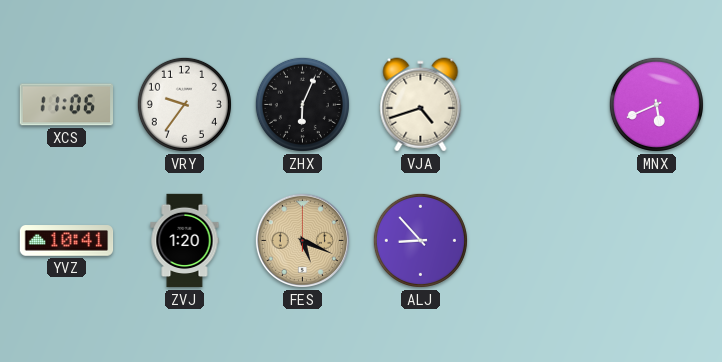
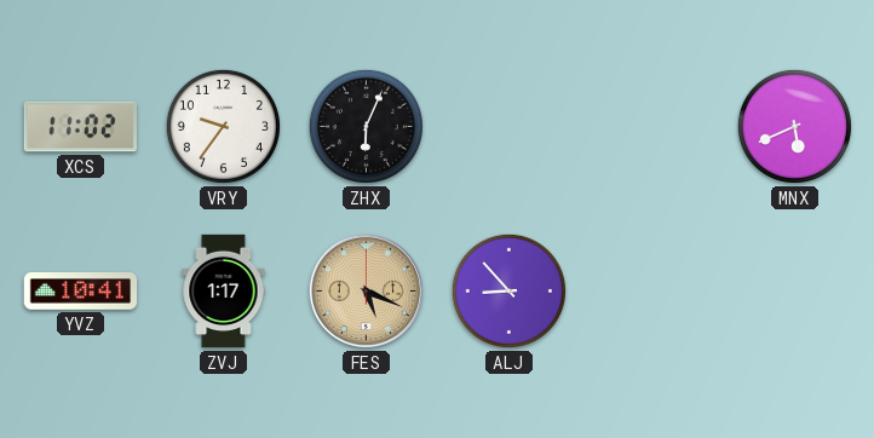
XCS: 11:06 -> 11:02 (81, 127)
VJA: 4:42 -> none (421, 105)
ZVJ: 1:20 -> 1:17 (224, 292)
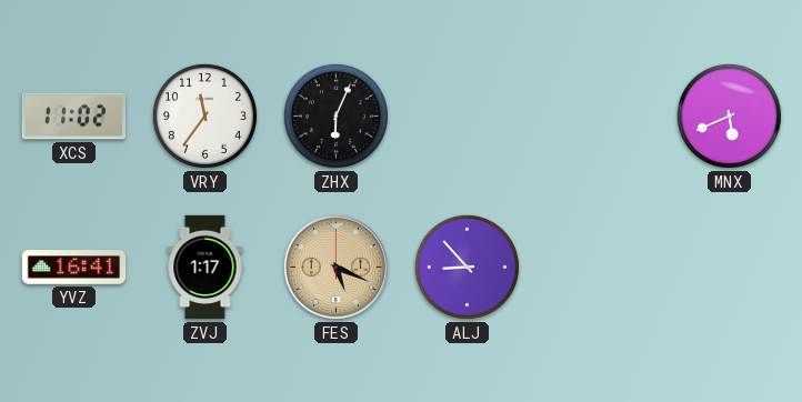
VRY: 9:36 -> 11:36 (204, 115)
YVZ: 10:41 -> 16:41 (74, 268)
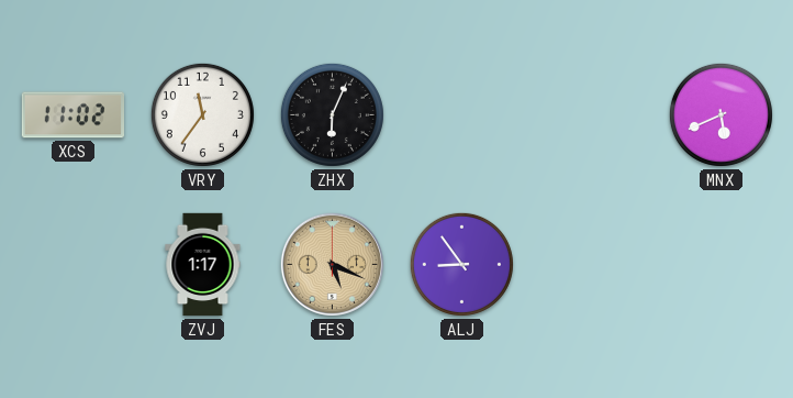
YVZ: 16:41 -> none (74, 268)
ALJ: 8:53 -> 8:54 (461, 264)
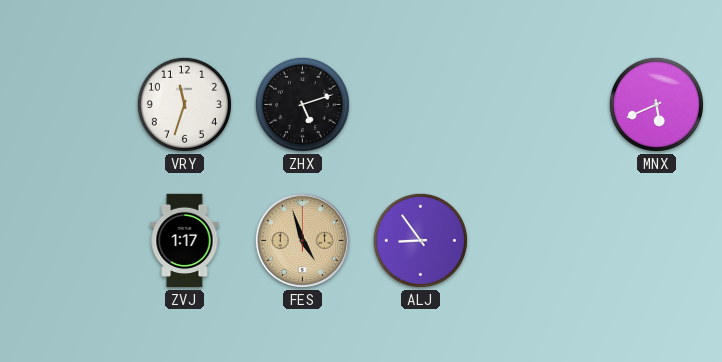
XCS: 11:02 -> none (74, 115)
VRY: 11:36 -> 11:33 (184, 104)
ZHX: 6:04 -> 5:12 (302, 104)
FES: 5:19 -> 4:57 (302, 240)
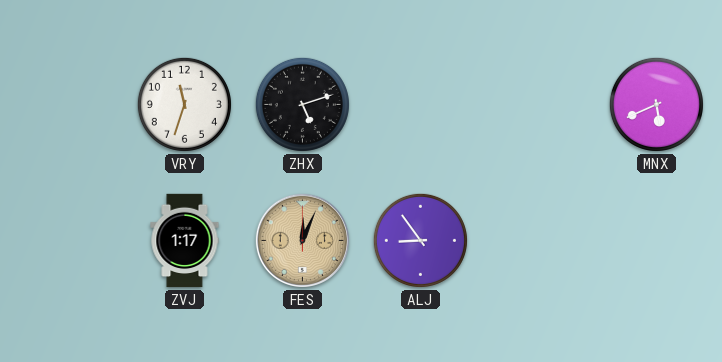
FES: 4:57 -> 12:04 (302, 240)
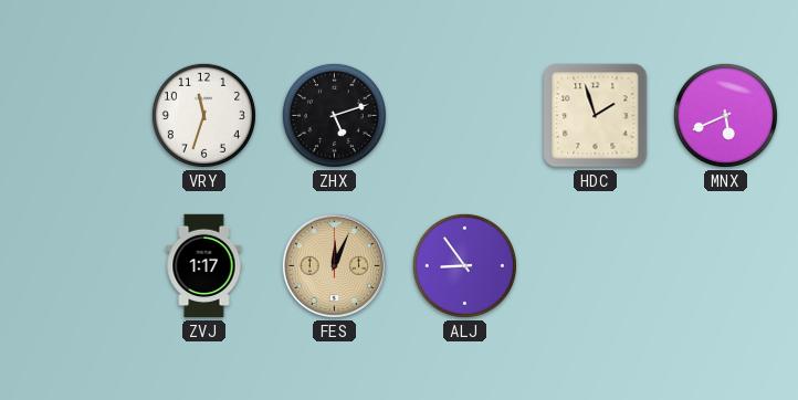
HDC: none -> 1:57 (596, 116)
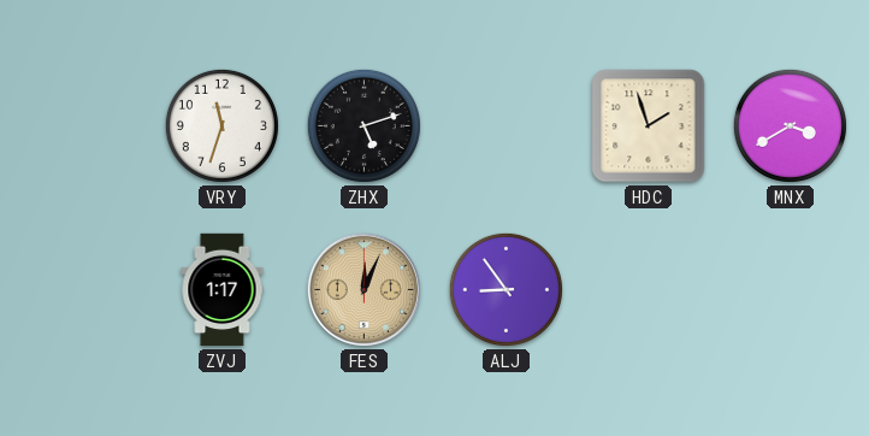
MNX: 5:41 -> 3:40 (790, 125)
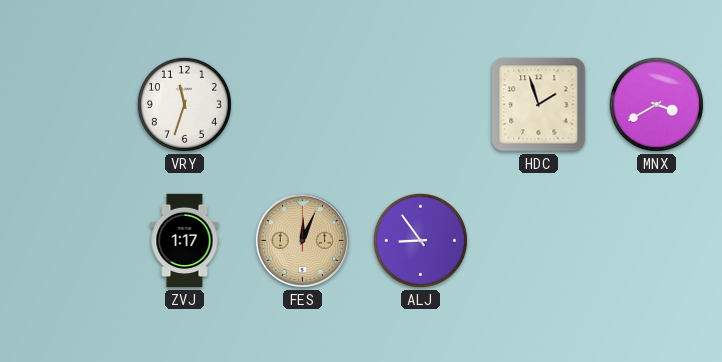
ZHX: 5:12 -> none (363, 125)
